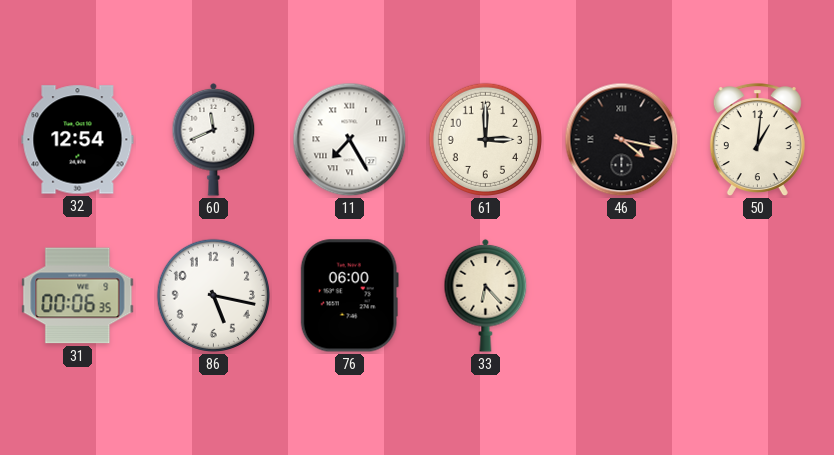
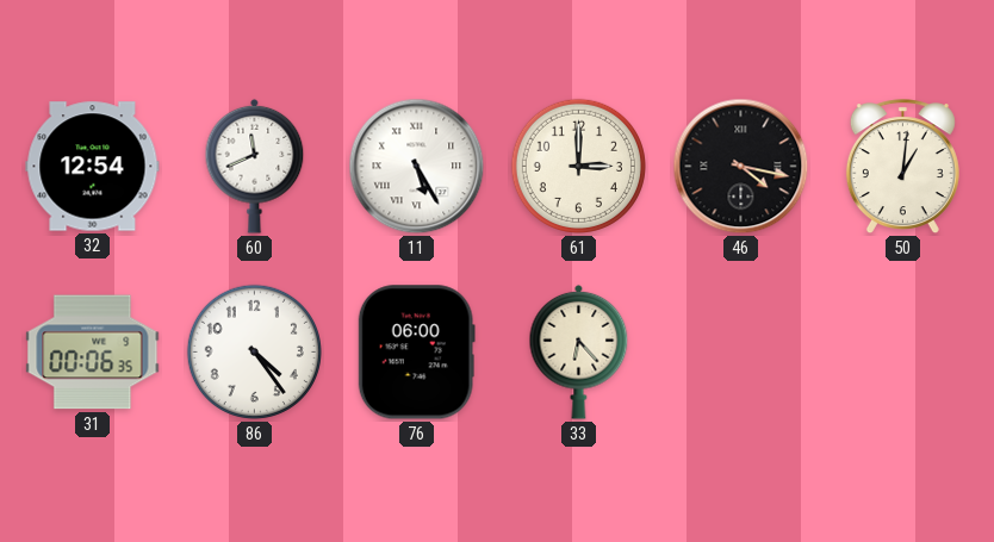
11: 7:25 -> 5:25 (417, 167)
86: 5:17 -> 4:24 (254, 351)
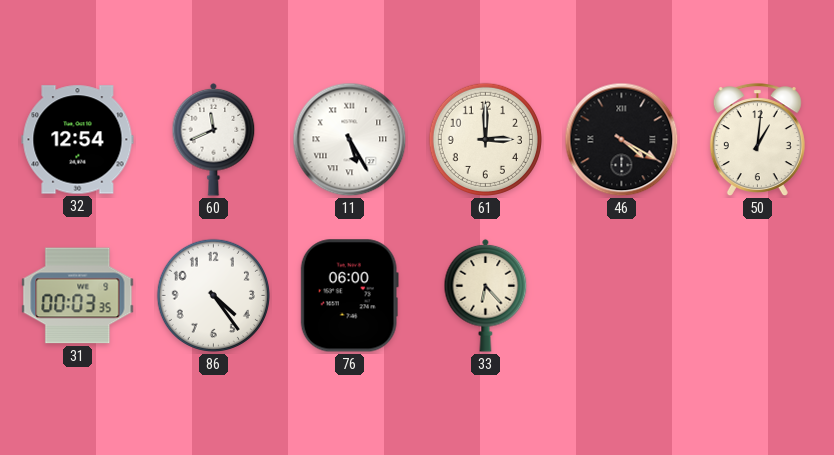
46: 4:17 -> 4:20 (622, 140)
31: 00:06 -> 00:03 (78, 296)
